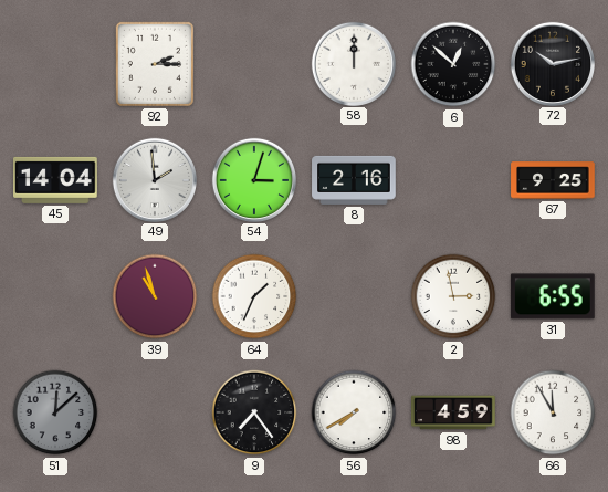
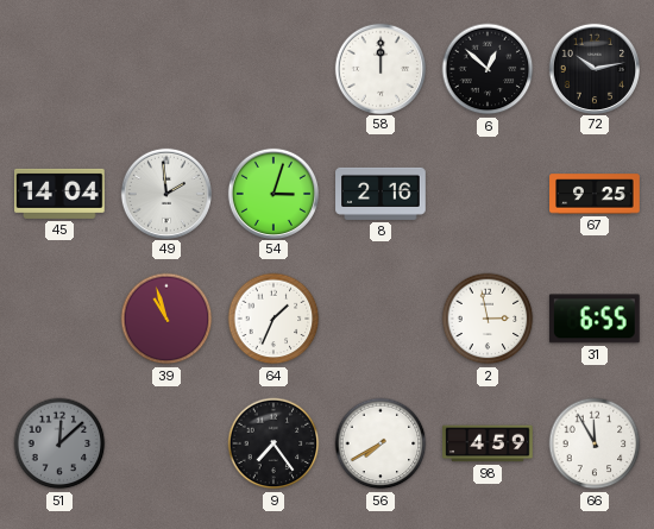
92: 2:15 -> none (155, 64)
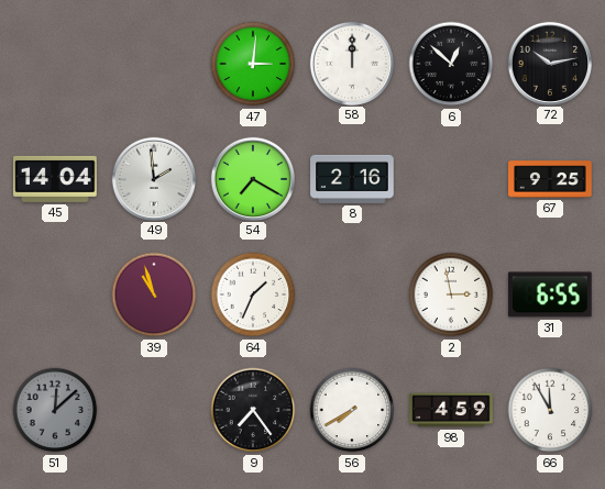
47: none -> 3:01 (253, 64)
54: 3:03 -> 7:20 (252, 178)
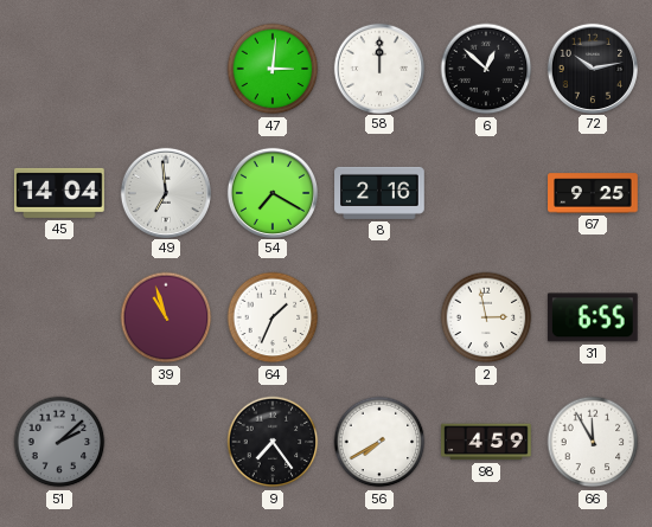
49: 1:59 -> 6:59 (165, 192)
51: 12:08 -> 2:08 (59, 442)
